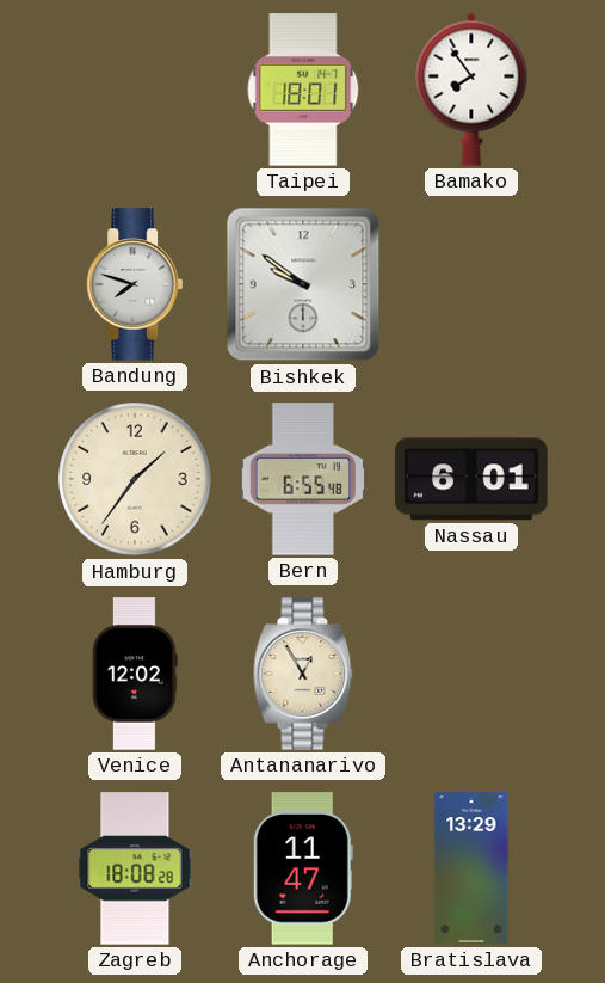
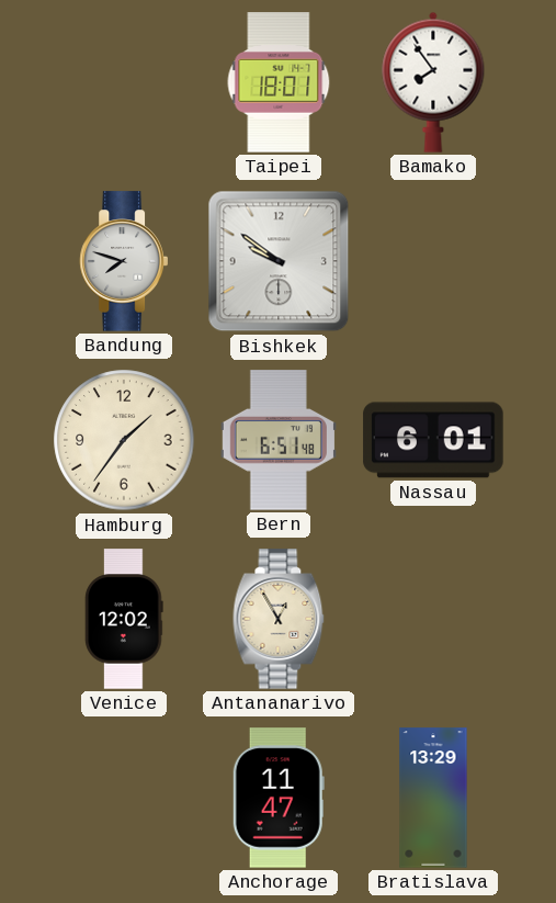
Bern: 6:55 -> 6:51 (279, 440)
Zagreb: 18:08 -> none (135, 868)
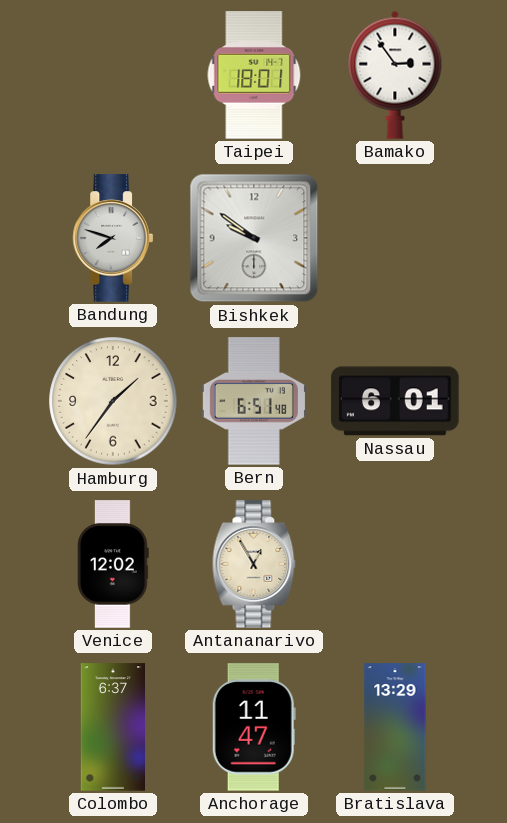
Bamako: 7:54 -> 2:54 (395, 75)
Colombo: none -> 6:37 (112, 727)
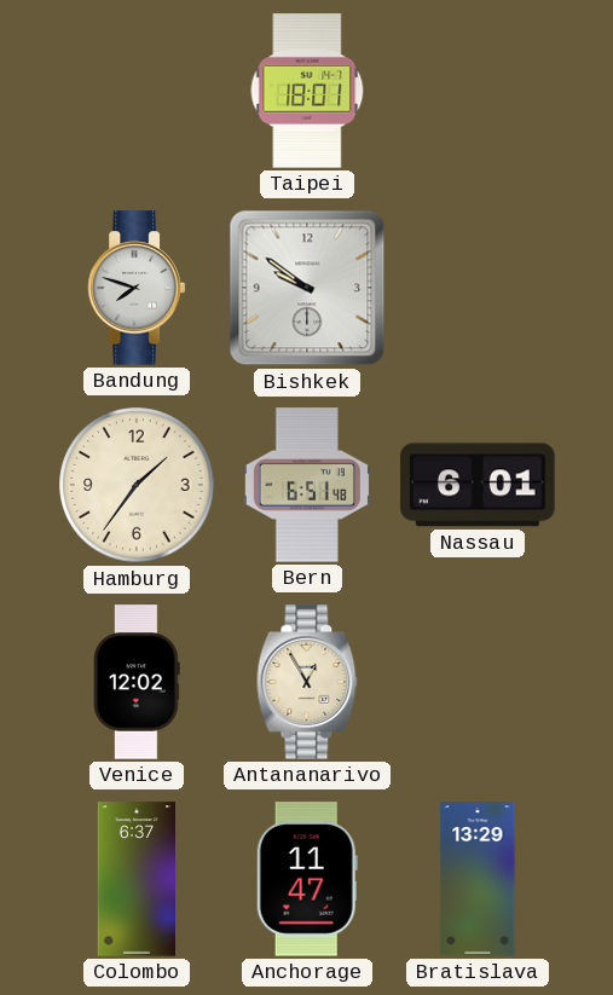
Bamako: 2:54 -> none (395, 75)
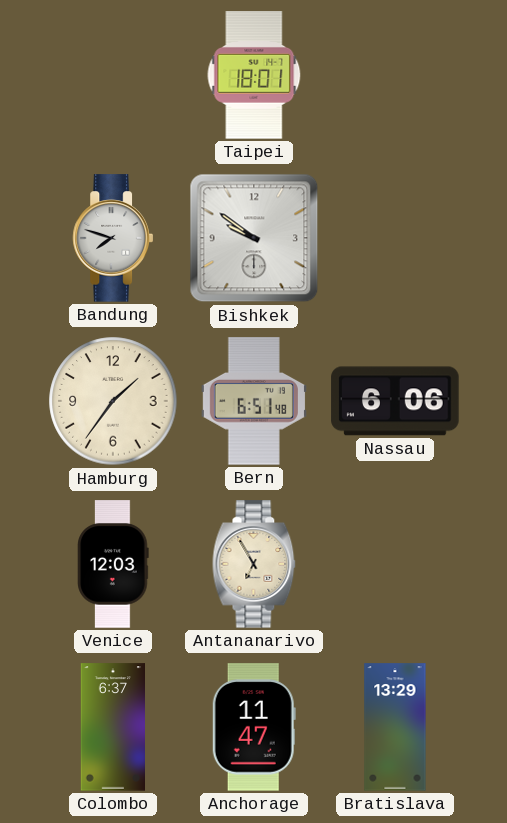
Nassau: 6:01 -> 6:06 (395, 401)
Venice: 12:02 -> 12:03 (113, 564)
Antananarivo: 12:55 -> 6:55 (254, 564)
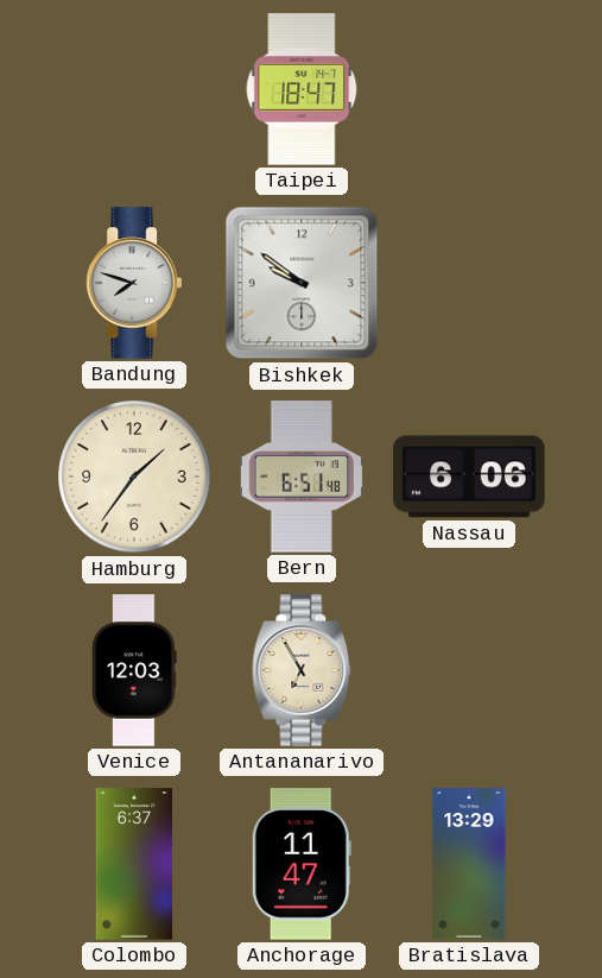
Taipei: 18:01 -> 18:47 (302, 89)
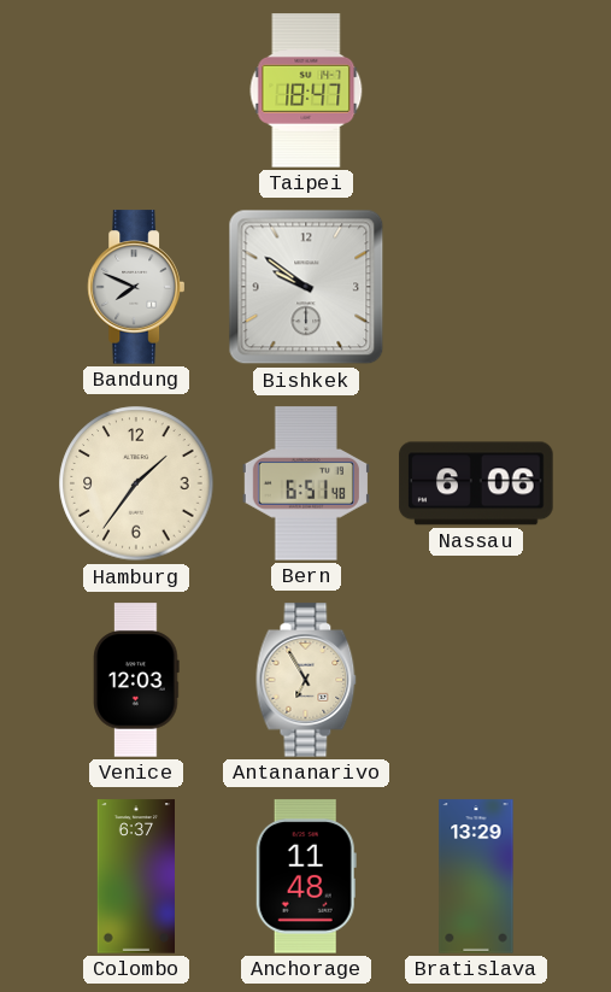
Bandung: 7:48 -> 7:49 (135, 287)
Anchorage: 11:47 -> 11:48 (306, 876)
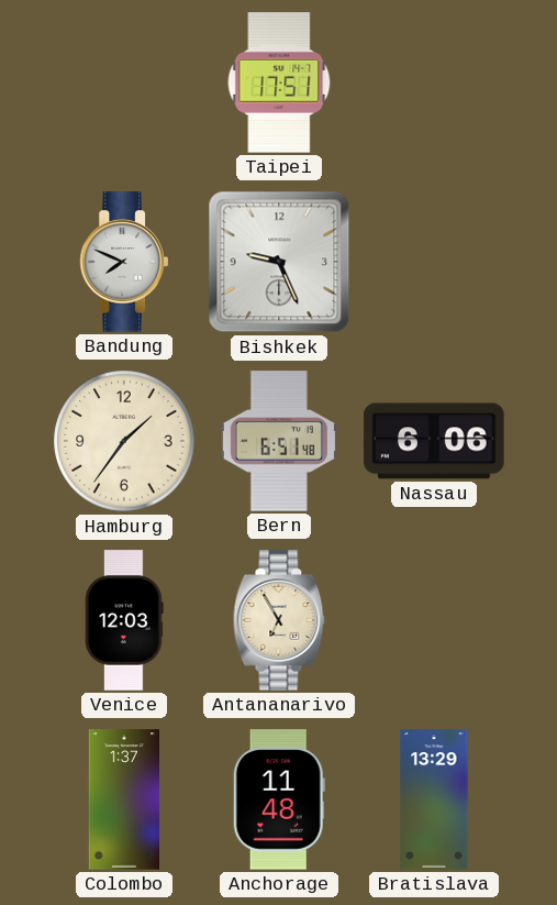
Taipei: 18:47 -> 17:51 (279, 82)
Bishkek: 9:51 -> 9:26 (279, 262)
Colombo: 6:37 -> 1:37 (123, 799)
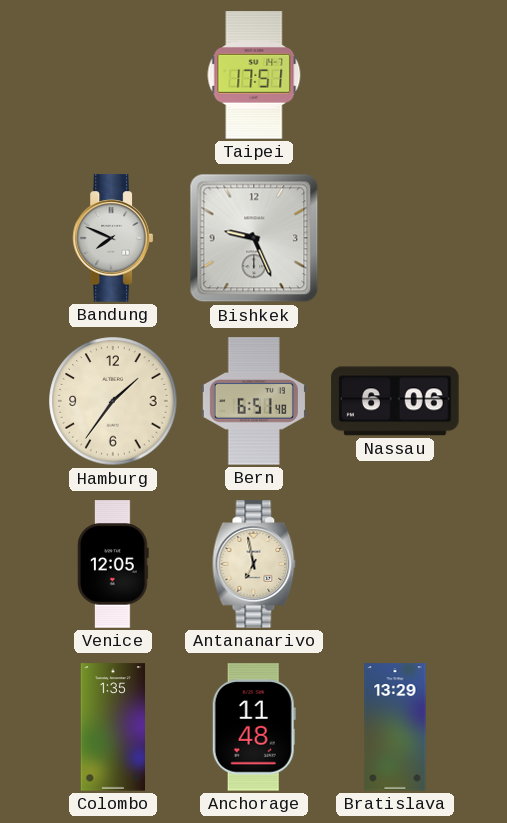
Venice: 12:03 -> 12:05 (113, 564)
Antananarivo: 6:55 -> 6:58 (254, 564)
Colombo: 1:37 -> 1:35 (112, 727)
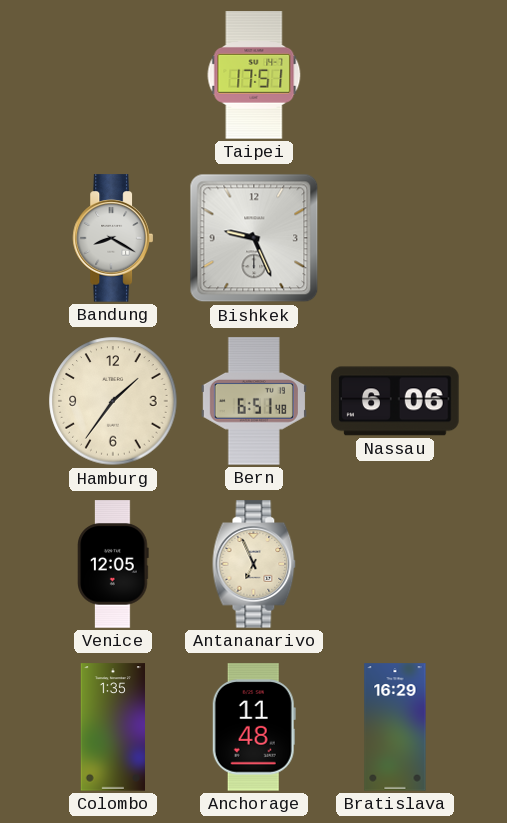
Bandung: 7:49 -> 8:20 (112, 238)
Antananarivo: 6:58 -> 6:56 (254, 564)
Bratislava: 13:29 -> 16:29 (395, 727)
